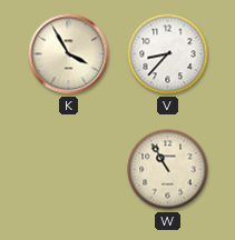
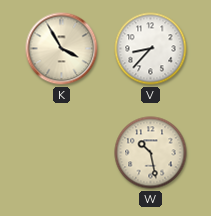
W: 10:55 -> 10:28 (151, 153)
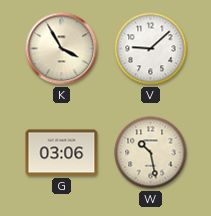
V: 8:37 -> 9:08 (151, 49)
G: none -> 03:06 (62, 153)
